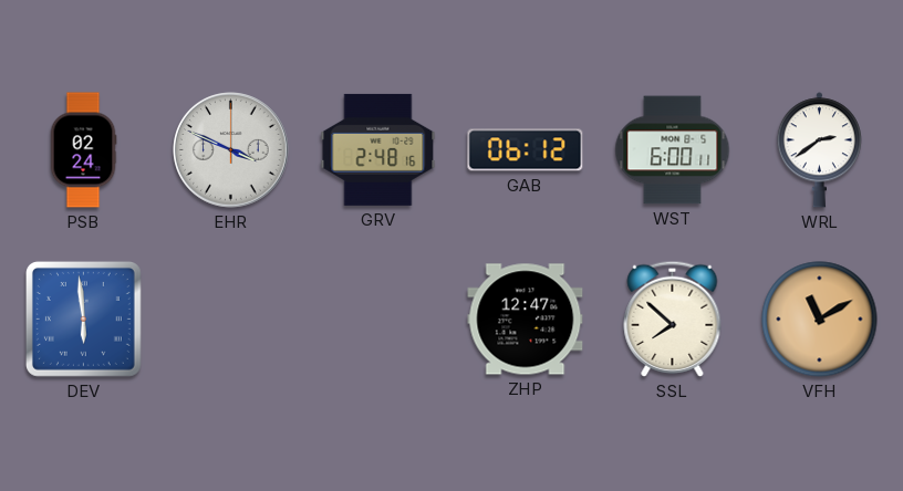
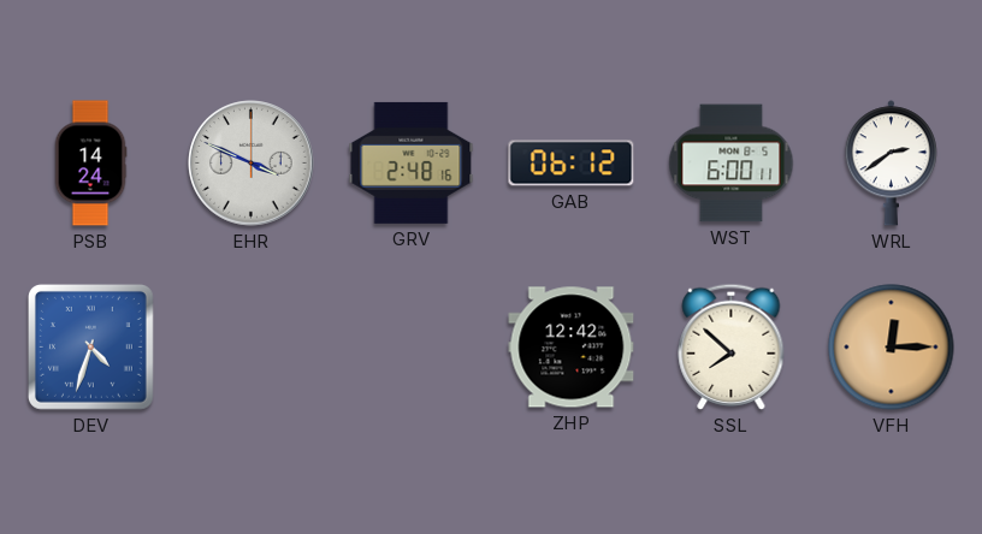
PSB: 02:24 -> 14:24 (90, 164)
DEV: 5:59 -> 4:33 (90, 346)
ZHP: 12:47 -> 12:42 (572, 348)
VFH: 11:10 -> 12:15 (892, 348)
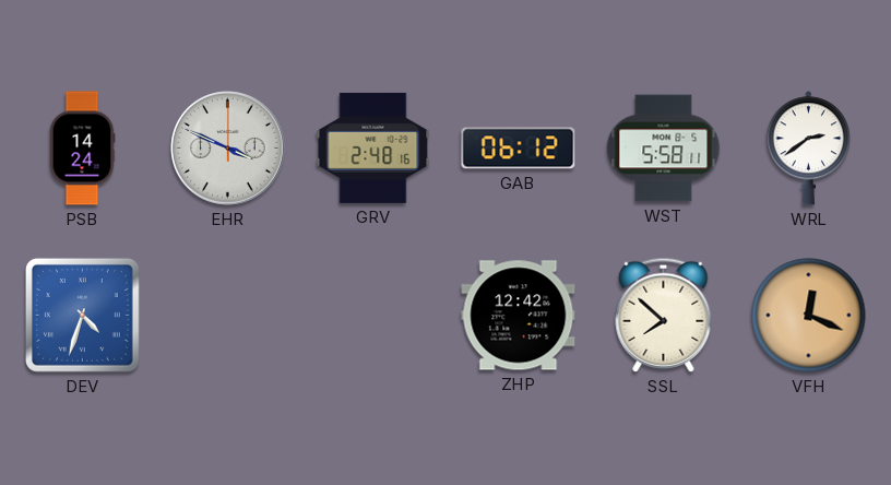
WST: 6:00 -> 5:58 (664, 149)
VFH: 12:15 -> 12:19 (809, 316)
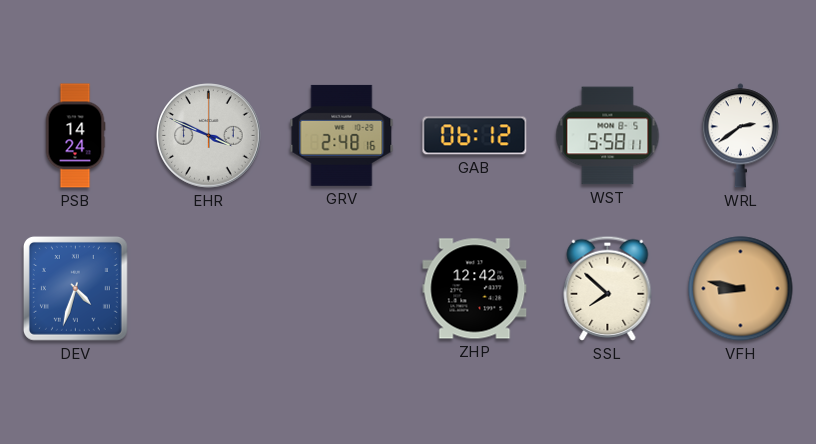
VFH: 12:19 -> 8:47 (741, 289)
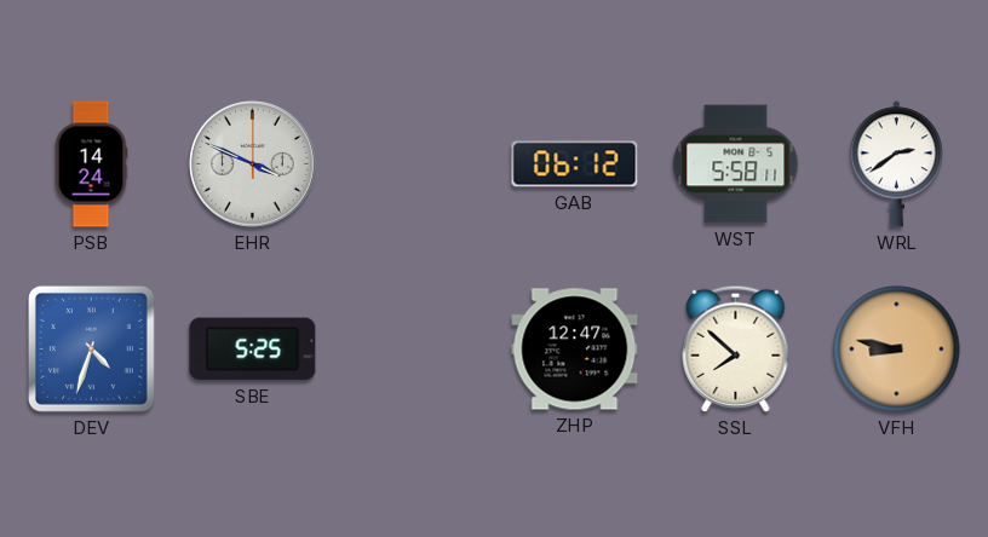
GRV: 2:48 -> none (342, 135)
SBE: none -> 5:25 (253, 350)
ZHP: 12:42 -> 12:47 (575, 350)
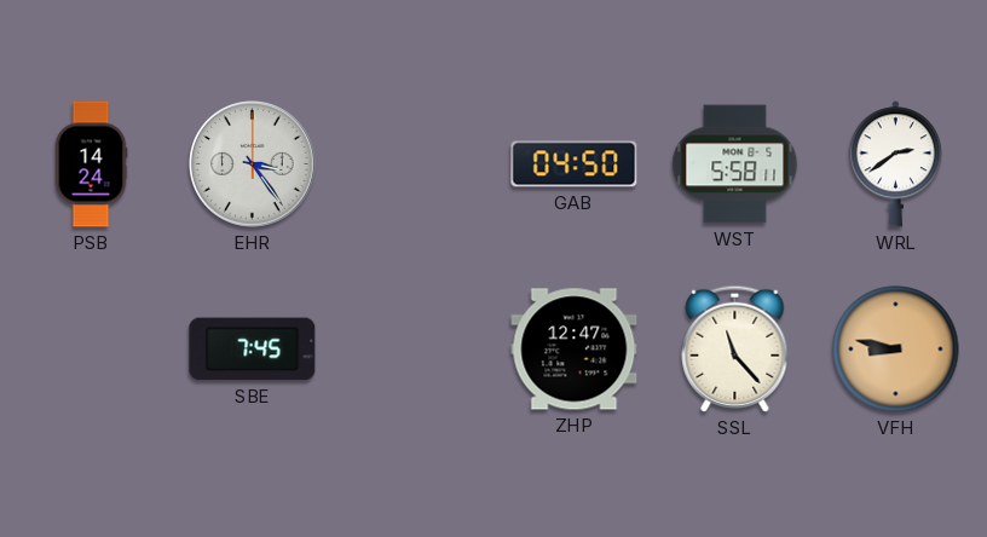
EHR: 3:49 -> 3:24 (253, 164)
GAB: 06:12 -> 04:50 (575, 164)
DEV: 4:33 -> none (91, 348)
SBE: 5:25 -> 7:45 (253, 350)
SSL: 7:52 -> 11:23 (735, 348)
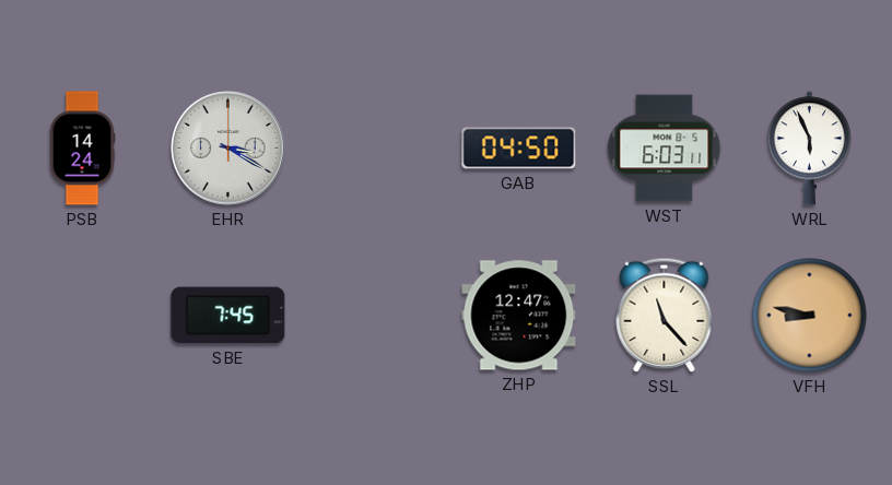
EHR: 3:24 -> 3:20 (228, 149)
WST: 5:58 -> 6:03 (665, 149)
WRL: 2:39 -> 5:56 (809, 149)
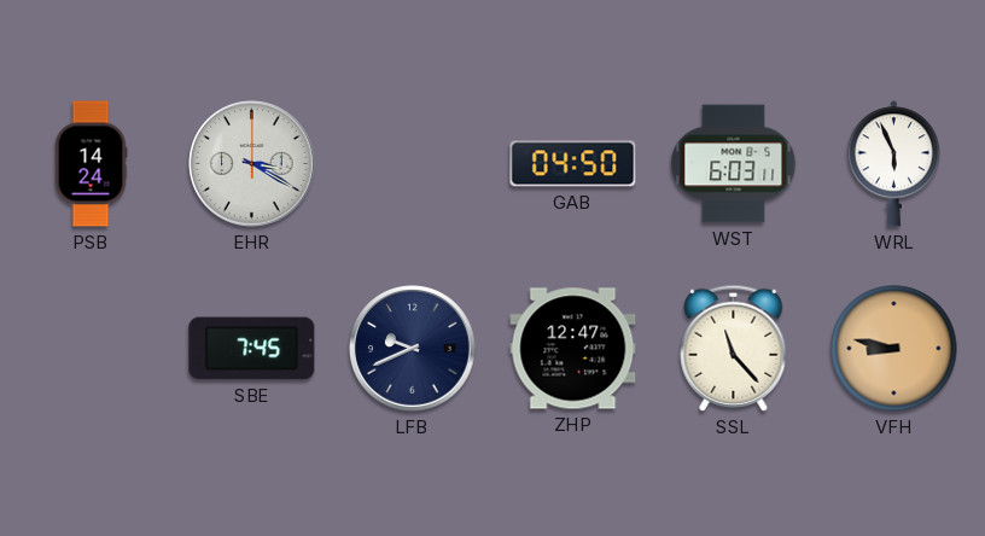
LFB: none -> 9:41 (413, 349)
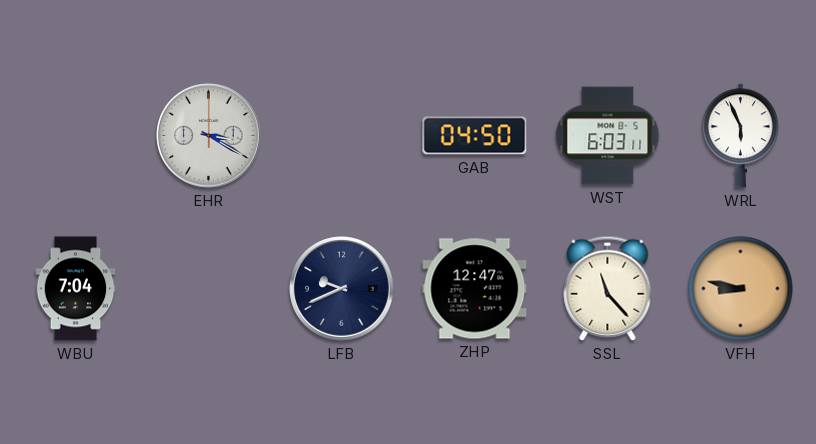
PSB: 14:24 -> none (91, 164)
WBU: none -> 7:04 (76, 289)
SBE: 7:45 -> none (252, 349)
